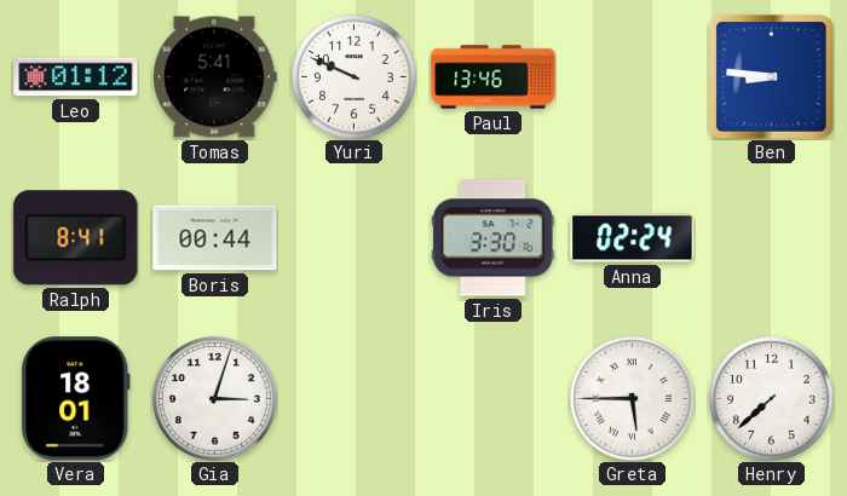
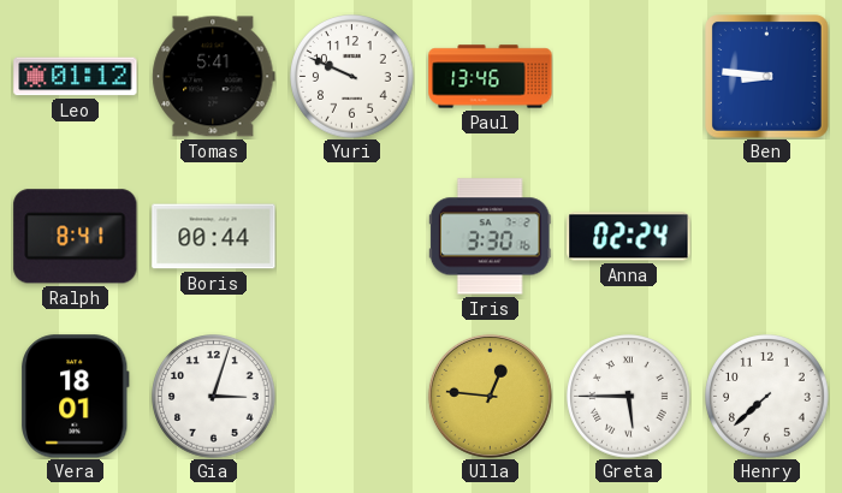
Ulla: none -> 12:46 (490, 396)
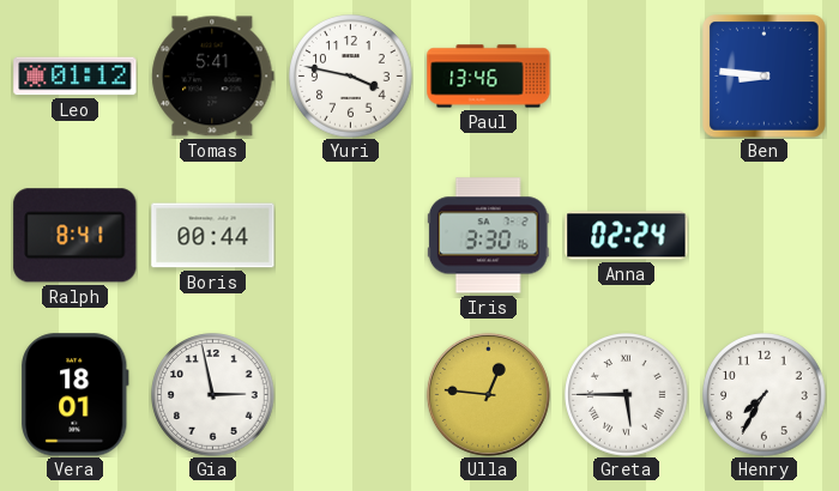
Yuri: 9:49 -> 3:47 (351, 77)
Gia: 3:03 -> 2:58 (213, 395)
Henry: 7:38 -> 7:35 (765, 395)
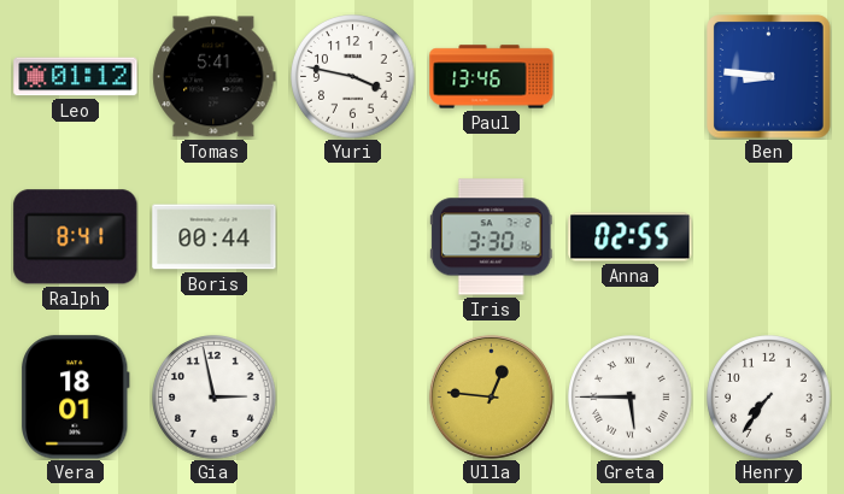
Anna: 02:24 -> 02:55 (631, 237)
Henry: 7:35 -> 7:36 (769, 398)
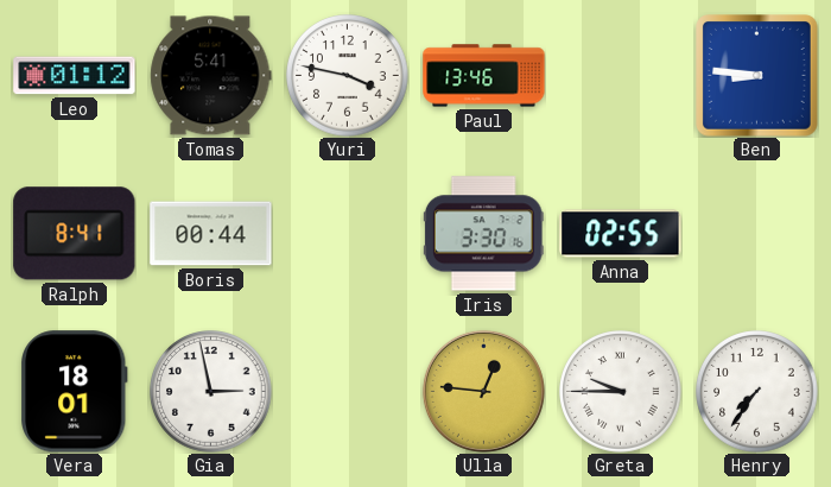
Greta: 5:45 -> 9:45 (621, 392)
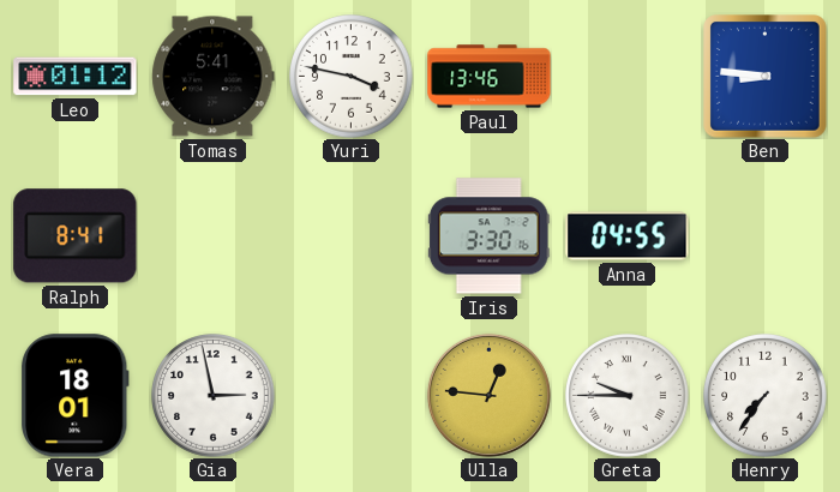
Boris: 00:44 -> none (211, 234)
Anna: 02:55 -> 04:55 (628, 236)
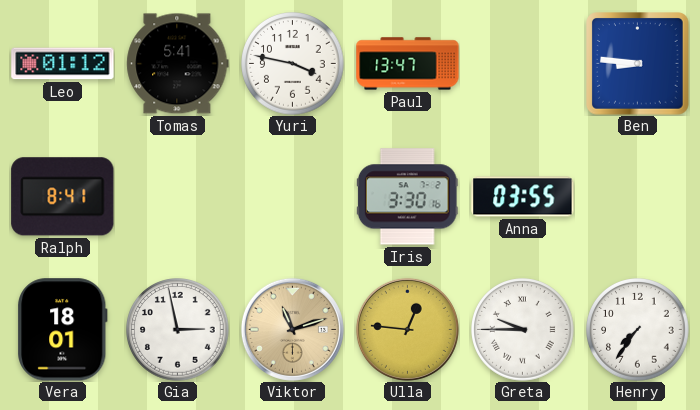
Paul: 13:46 -> 13:47 (408, 64)
Anna: 04:55 -> 03:55 (523, 197)
Viktor: none -> 11:12 (292, 329)
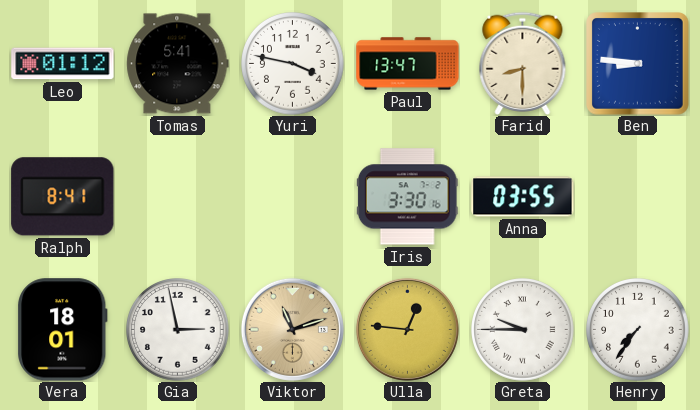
Farid: none -> 8:30 (523, 63)
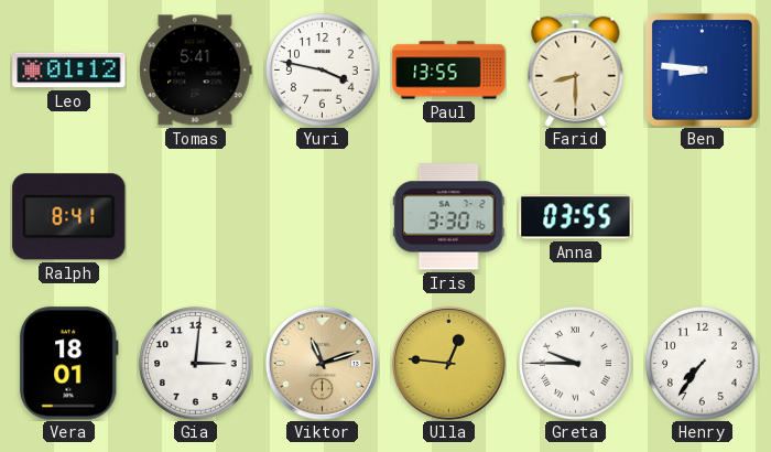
Paul: 13:47 -> 13:55 (449, 71)
Gia: 2:58 -> 3:01 (196, 364)
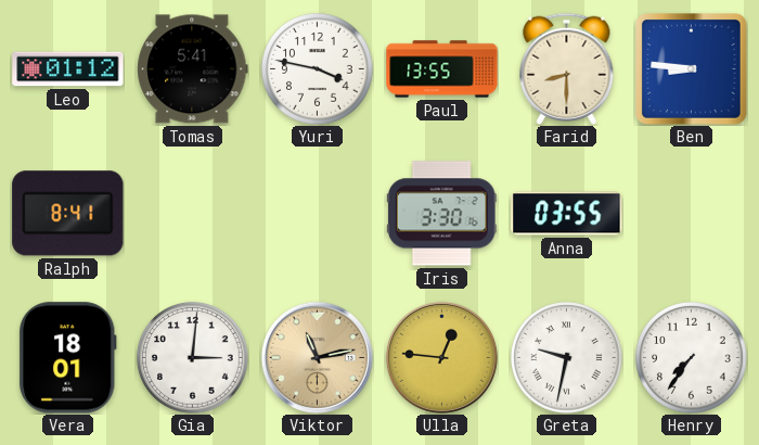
Viktor: 11:12 -> 11:13 (317, 357)
Greta: 9:45 -> 9:32 (567, 358)
